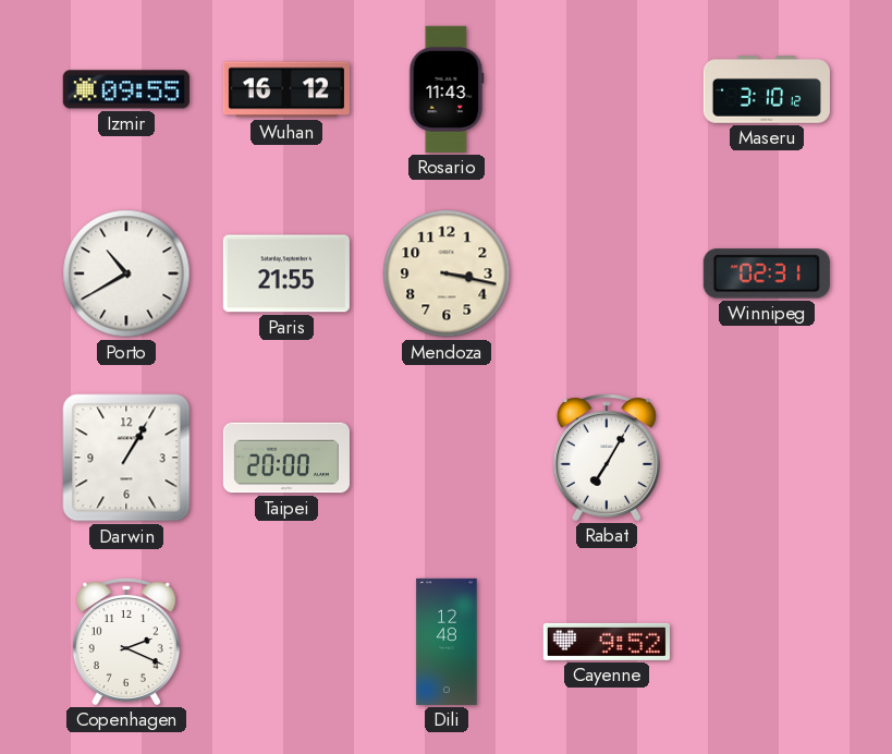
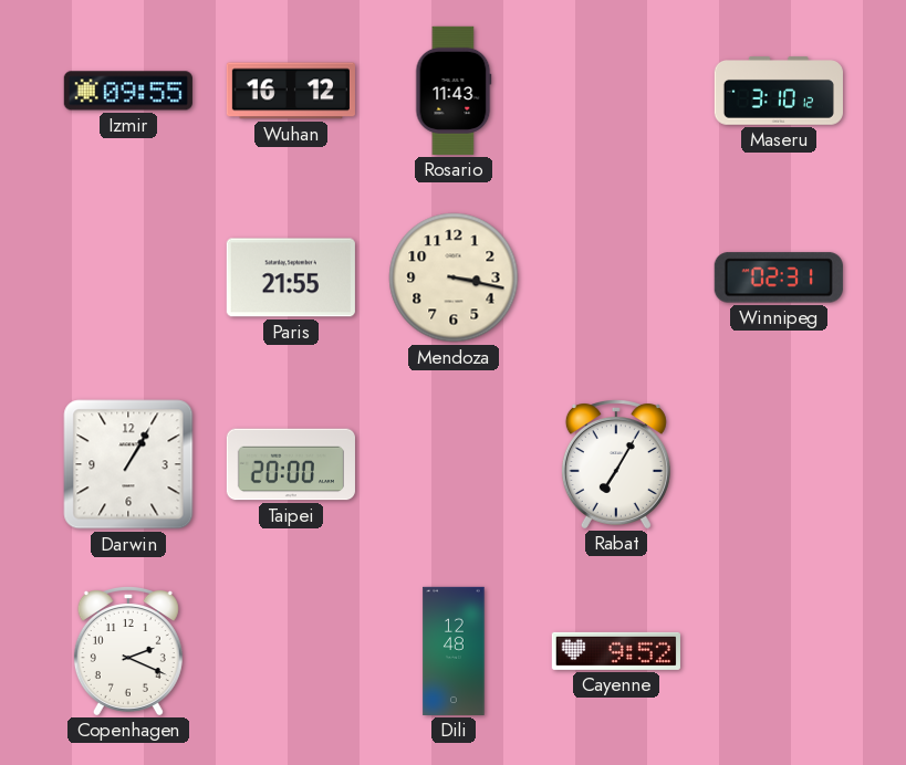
Porto: 10:40 -> none (126, 273)
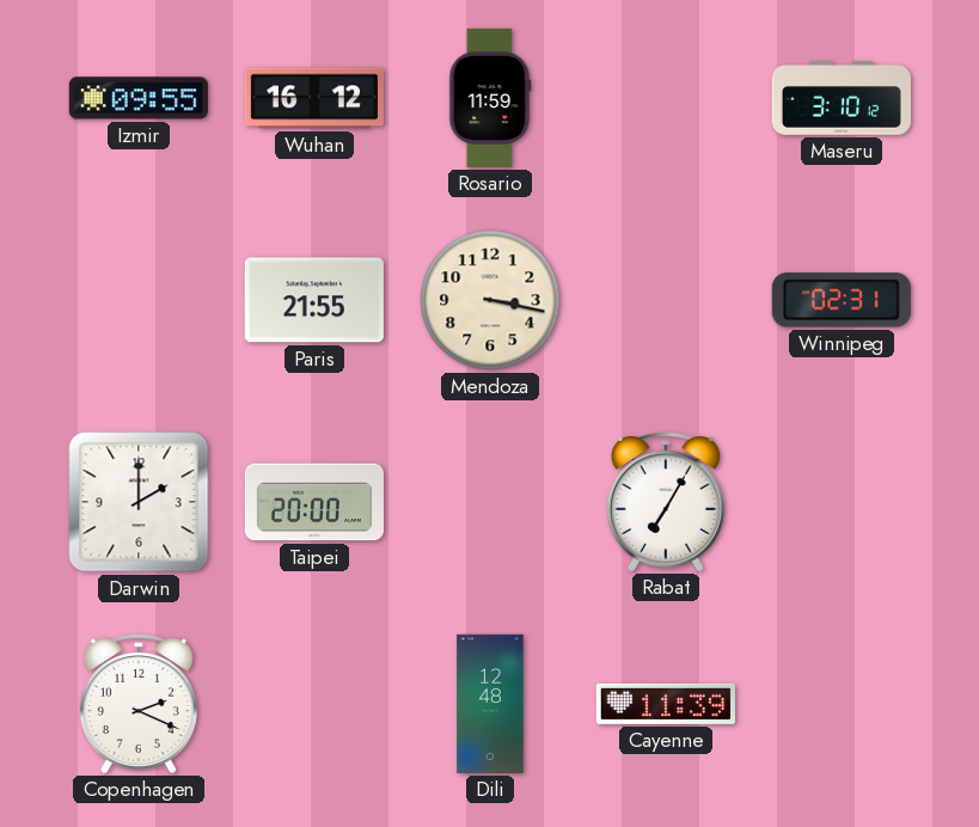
Rosario: 11:43 -> 11:59 (490, 98)
Darwin: 1:05 -> 2:00 (139, 502)
Cayenne: 9:52 -> 11:39 (666, 704)
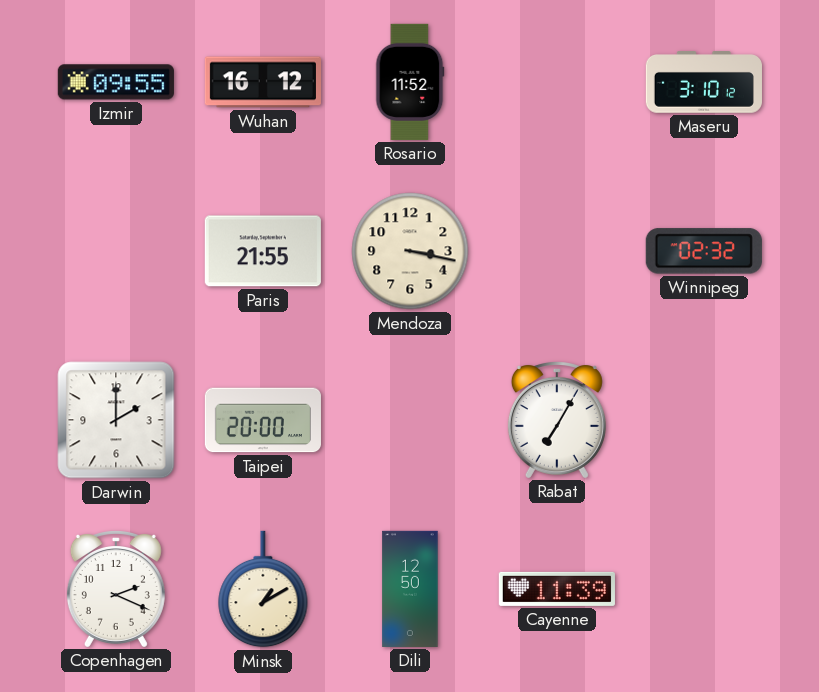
Rosario: 11:59 -> 11:52 (410, 82)
Winnipeg: 02:31 -> 02:32 (704, 251)
Minsk: none -> 1:10 (263, 589)
Dili: 12:48 -> 12:50 (410, 589)
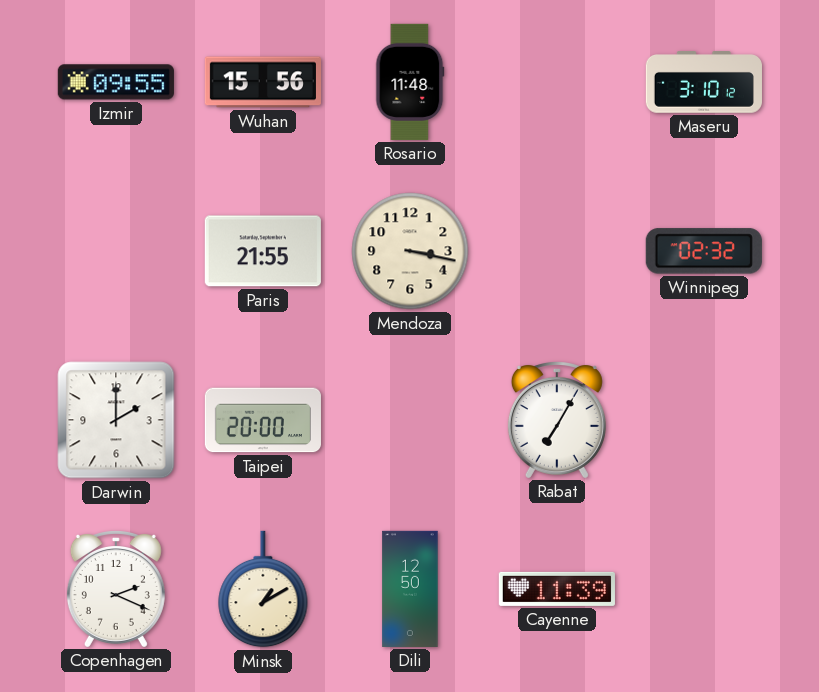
Wuhan: 16:12 -> 15:56 (263, 82)
Rosario: 11:52 -> 11:48 (410, 82)
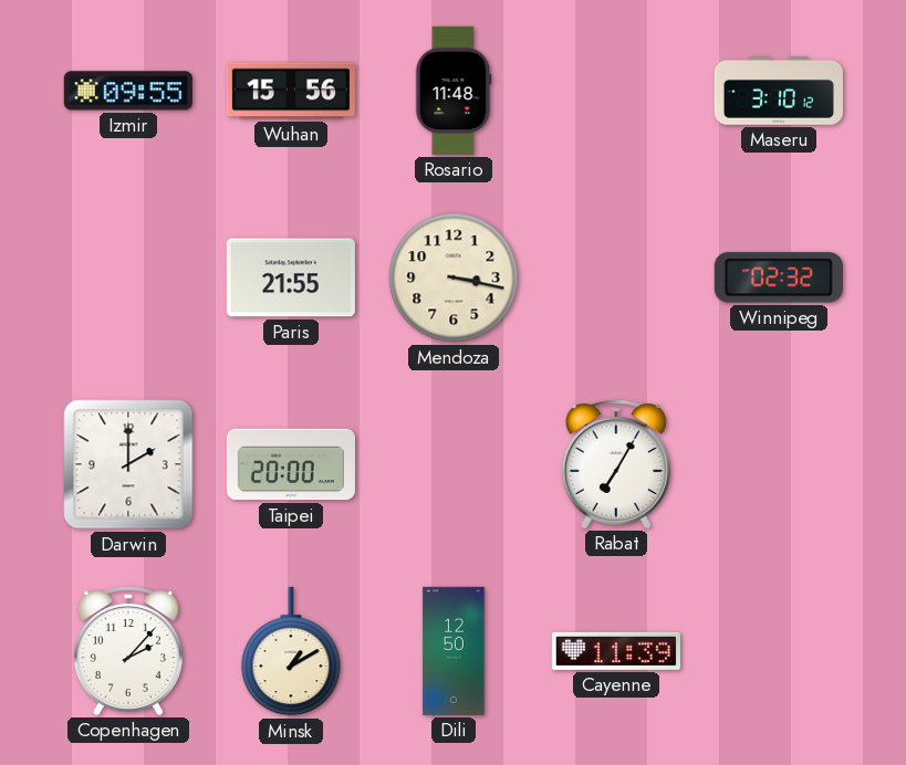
Copenhagen: 2:19 -> 2:07 (128, 651)
